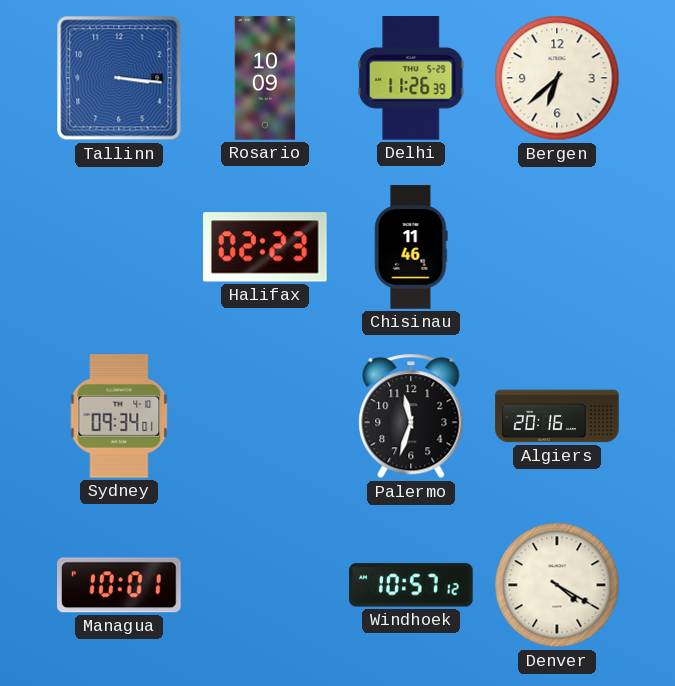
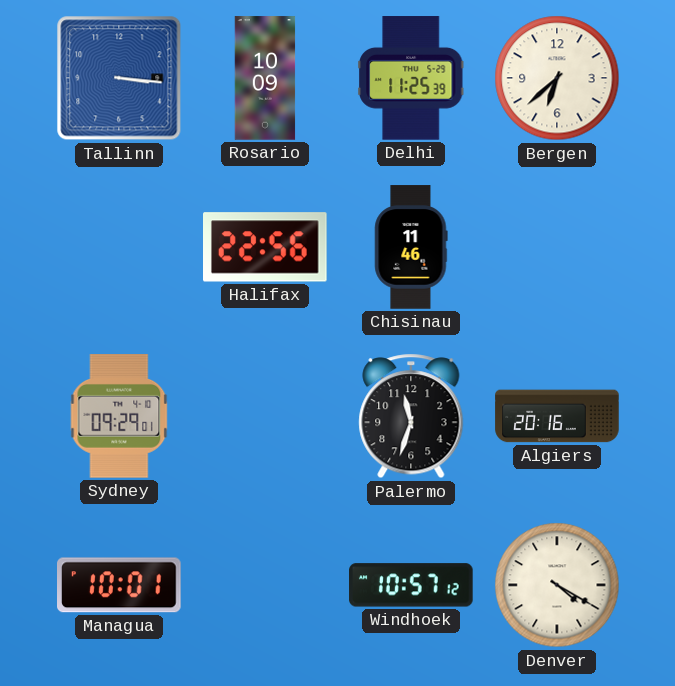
Delhi: 11:26 -> 11:25 (412, 78)
Halifax: 02:23 -> 22:56 (266, 247)
Sydney: 09:34 -> 09:29 (119, 416)
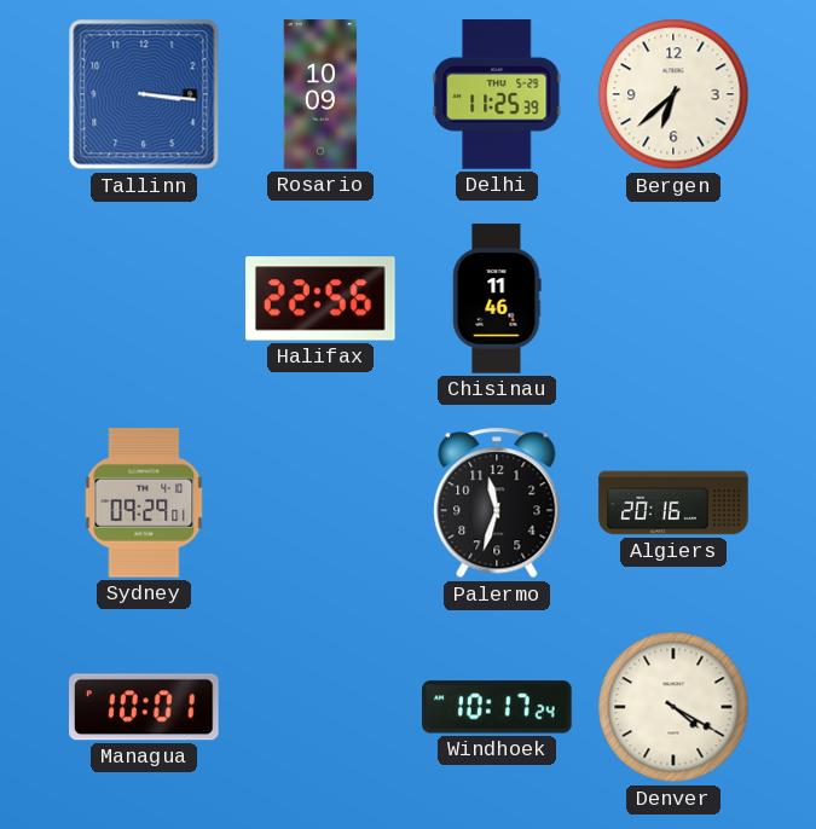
Windhoek: 10:57 -> 10:17 (497, 707)
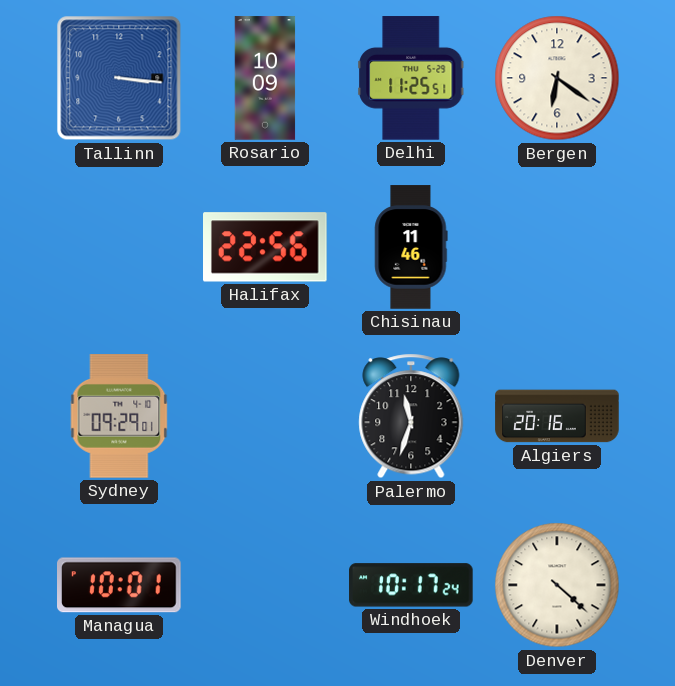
Delhi: 11:25:39 -> 11:25:51 (412, 78)
Bergen: 6:38 -> 6:21 (557, 78)
Denver: 4:20 -> 4:22 (557, 585)
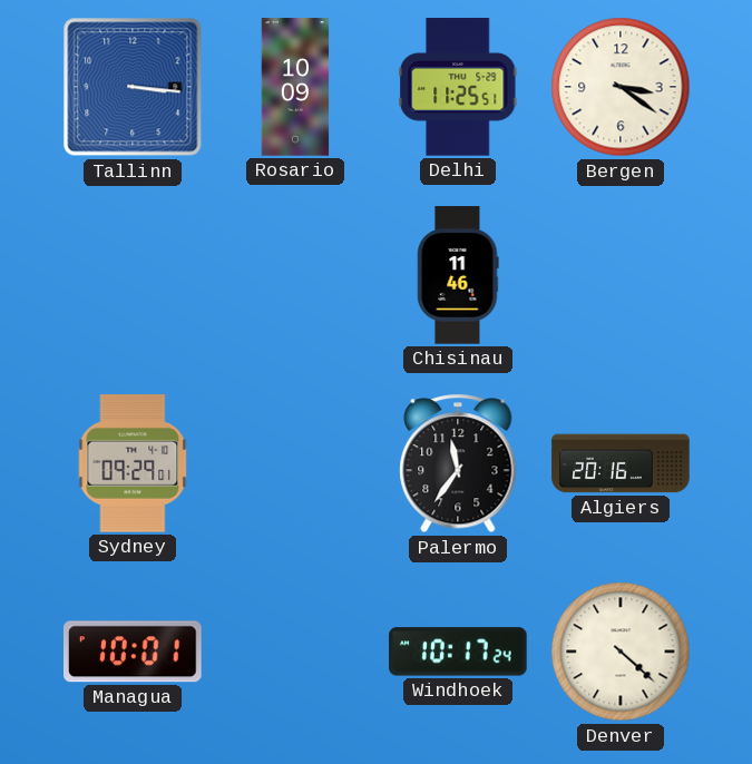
Bergen: 6:21 -> 3:21 (621, 87)
Halifax: 22:56 -> none (266, 247)
Palermo: 11:33 -> 11:36 (458, 463)
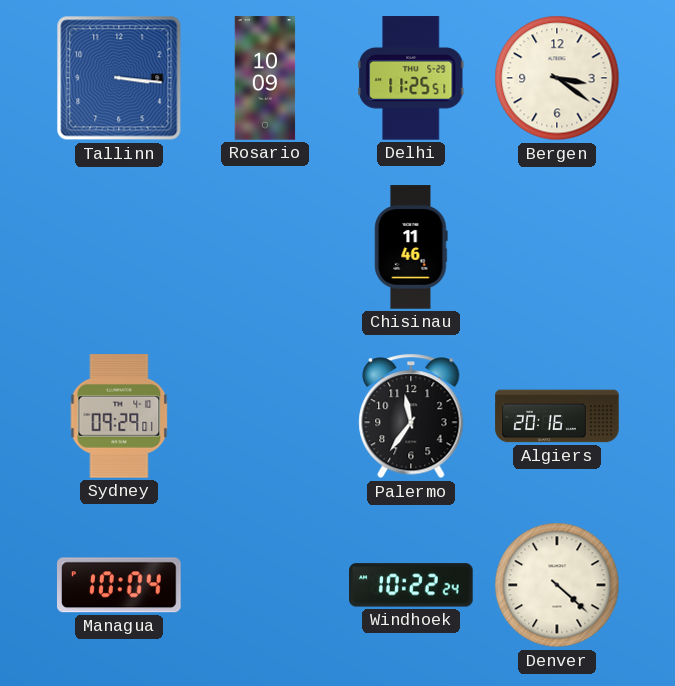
Managua: 10:01 -> 10:04 (120, 585)
Windhoek: 10:17 -> 10:22 (411, 585)
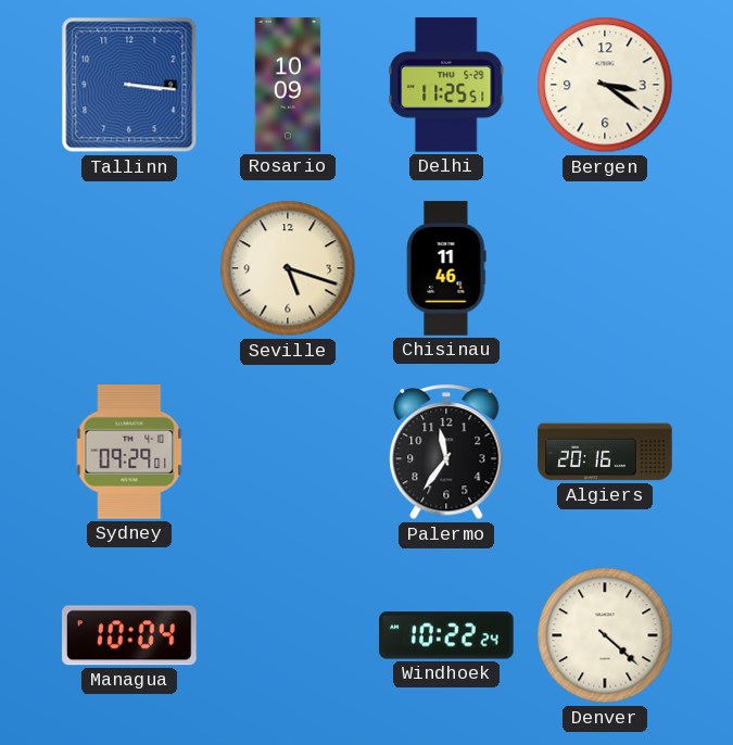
Seville: none -> 5:18 (288, 268)
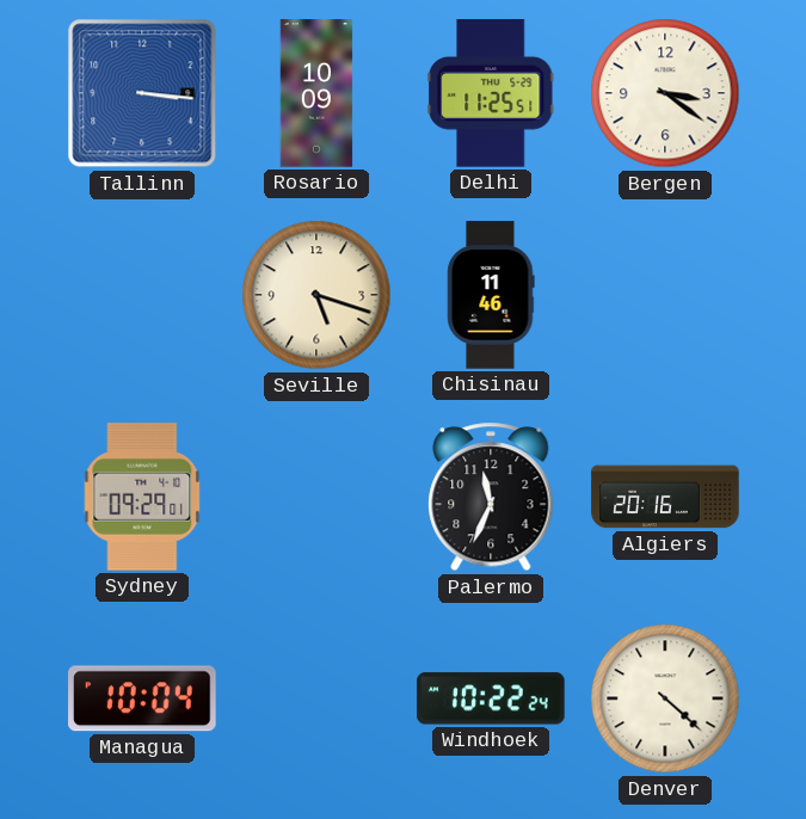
Palermo: 11:36 -> 11:34 (491, 497)
